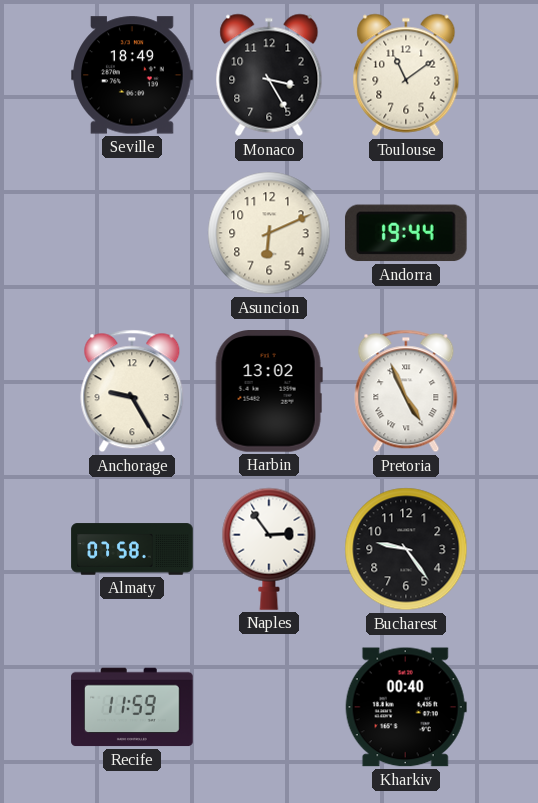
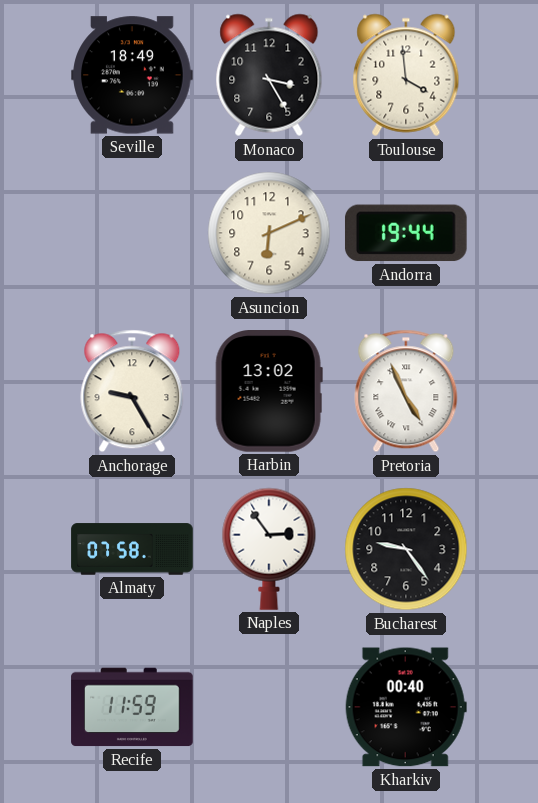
Toulouse: 11:09 -> 3:59 (406, 75)
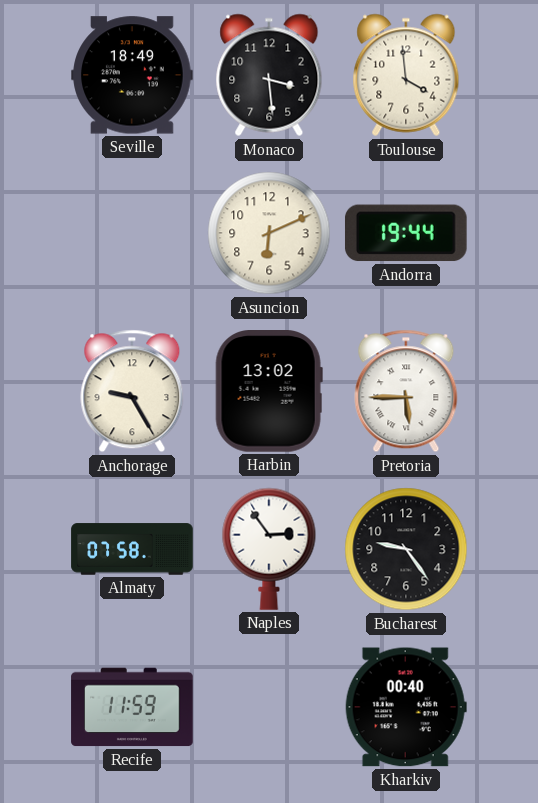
Monaco: 3:25 -> 3:29 (269, 75)
Pretoria: 4:56 -> 5:45 (406, 391)
